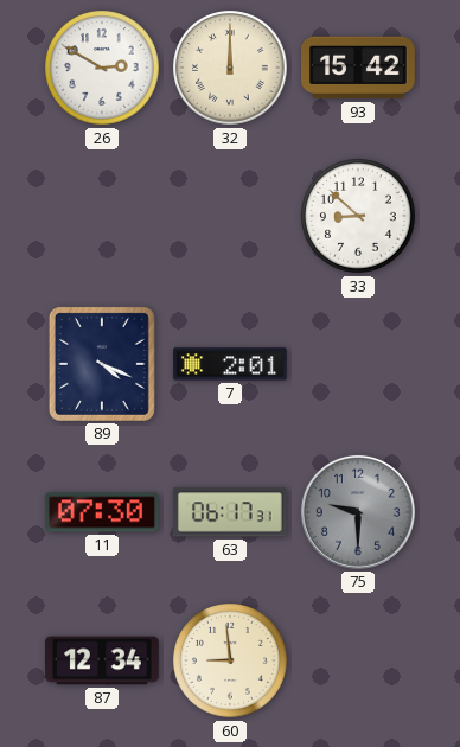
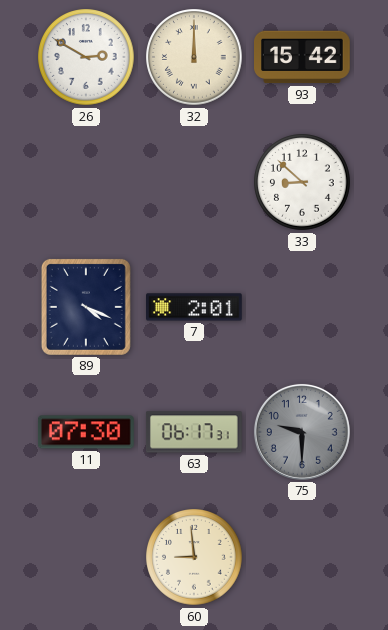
87: 12:34 -> none (103, 660)
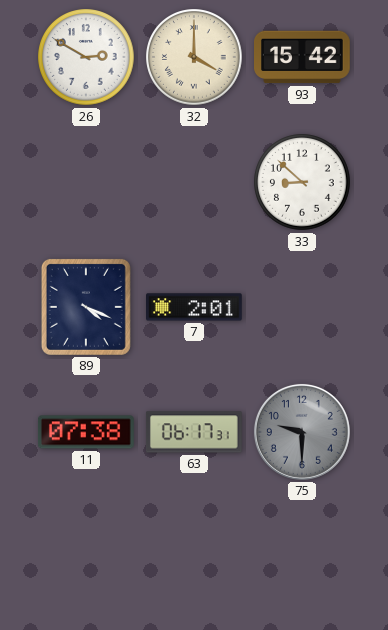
32: 12:00 -> 4:00 (194, 57)
11: 07:30 -> 07:38 (87, 432)
60: 8:59 -> none (194, 557)
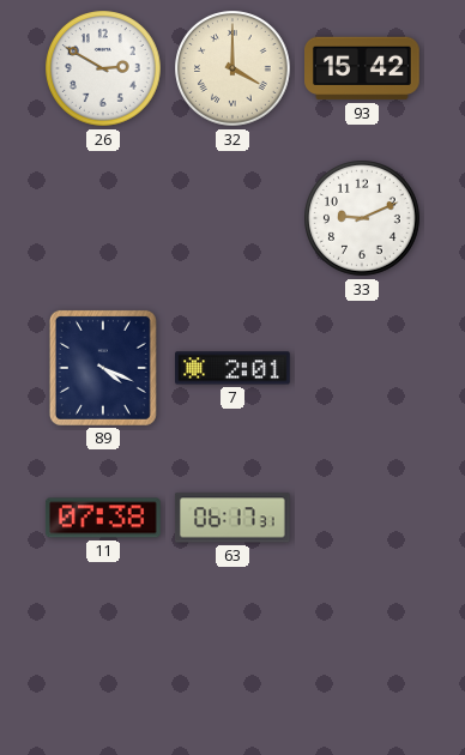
33: 8:52 -> 9:11 (362, 218)
75: 9:30 -> none (302, 432)
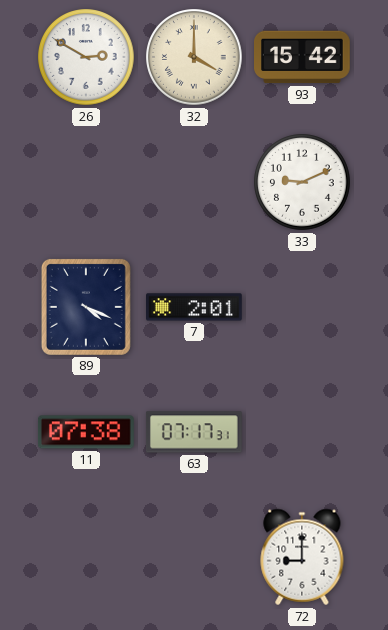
63: 06:17 -> 07:17 (194, 432)
72: none -> 9:00 (302, 557)
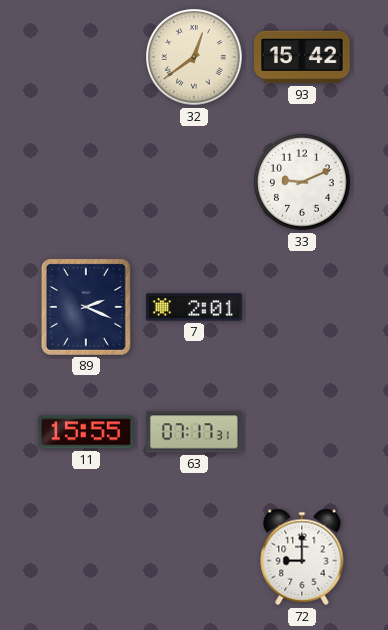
26: 2:50 -> none (86, 57)
32: 4:00 -> 12:39 (194, 57)
89: 4:19 -> 2:19 (86, 307)
11: 07:38 -> 15:55 (87, 432)
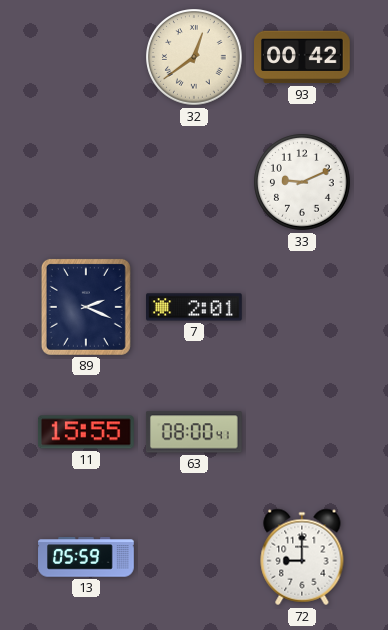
93: 15:42 -> 00:42 (303, 57)
63: 07:17 -> 08:00 (194, 432)
13: none -> 05:59 (86, 557)
